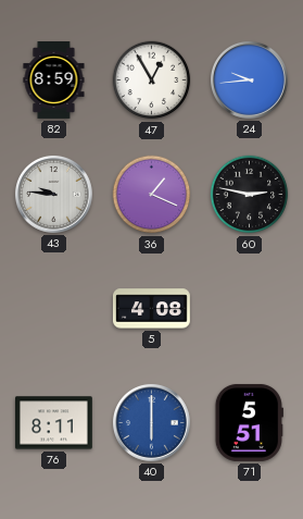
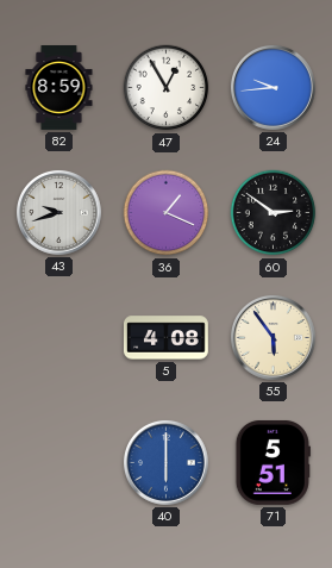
43: 9:46 -> 9:42 (58, 212)
60: 2:47 -> 2:51 (274, 213)
55: none -> 5:54 (273, 337)
76: 8:11 -> none (53, 423)
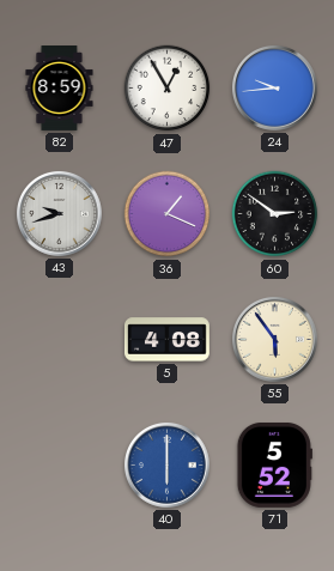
71: 5:51 -> 5:52 (274, 464)
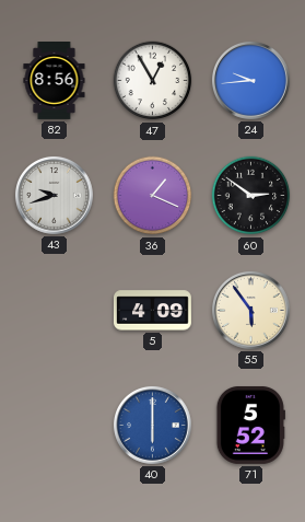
82: 8:59 -> 8:56 (55, 81)
5: 4:08 -> 4:09 (153, 311)
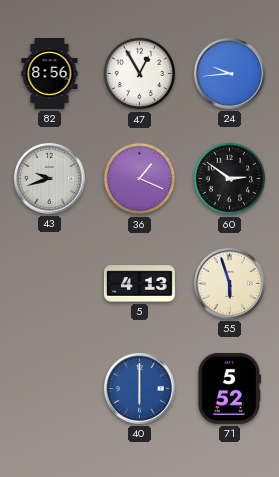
5: 4:09 -> 4:13 (140, 284)
55: 5:54 -> 5:57 (229, 283)
